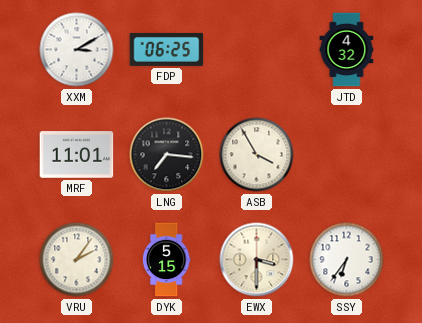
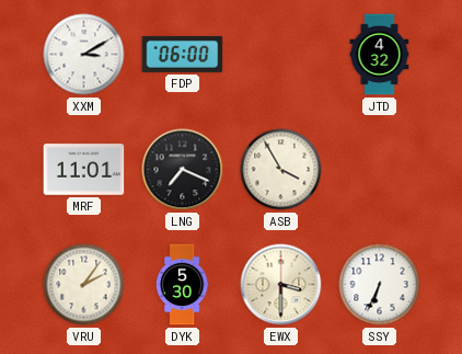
FDP: 06:25 -> 06:00 (183, 54)
LNG: 7:16 -> 7:19 (183, 170)
DYK: 5:15 -> 5:30 (182, 285)
SSY: 6:36 -> 6:34 (380, 285)
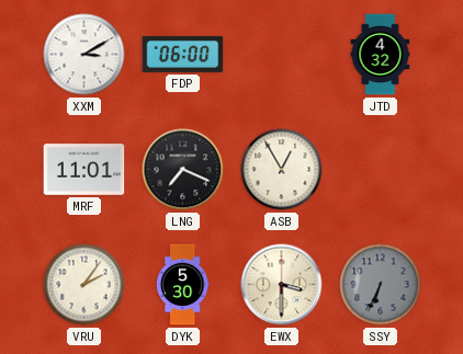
ASB: 3:55 -> 12:55 (282, 170)
SSY dial: white -> grey (381, 285)
